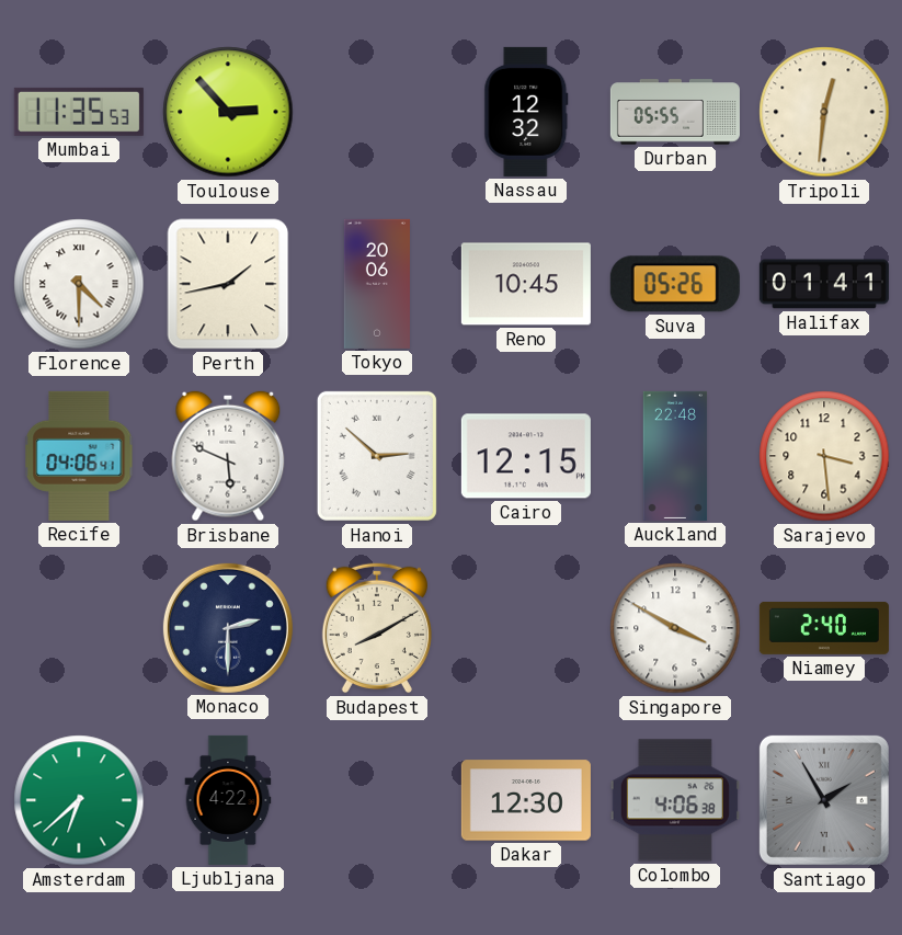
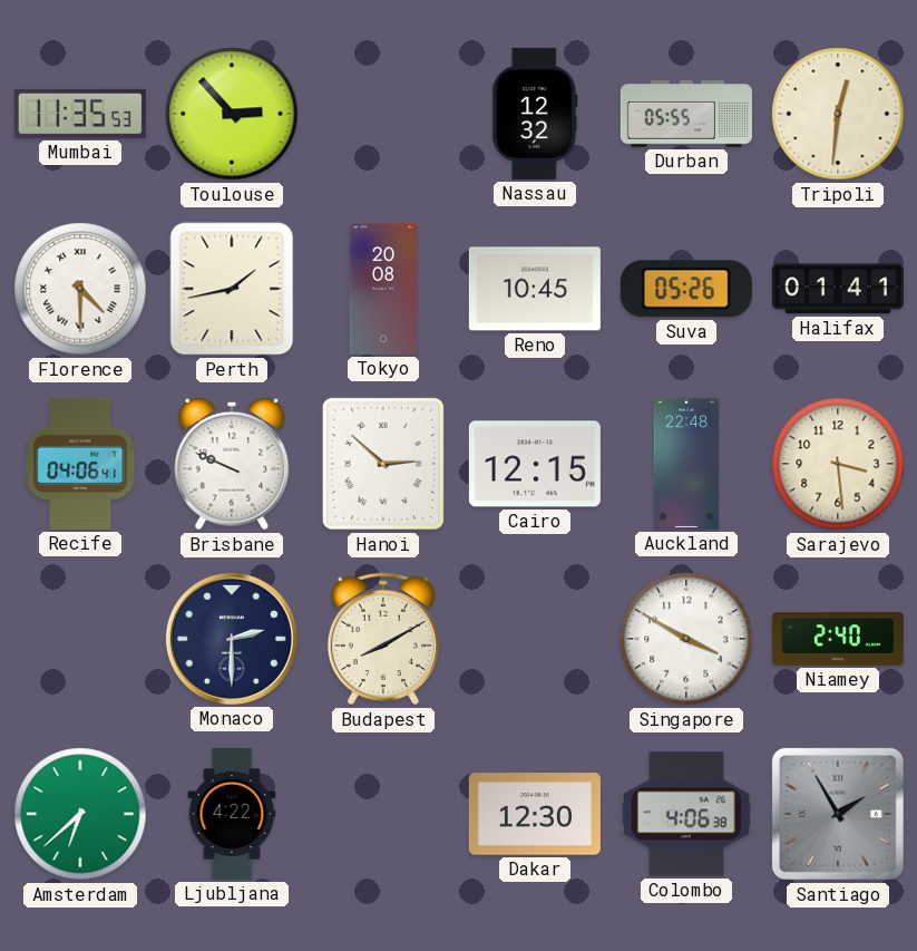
Tokyo: 20:06 -> 20:08 (383, 289)
Brisbane: 5:49 -> 9:49 (232, 464)
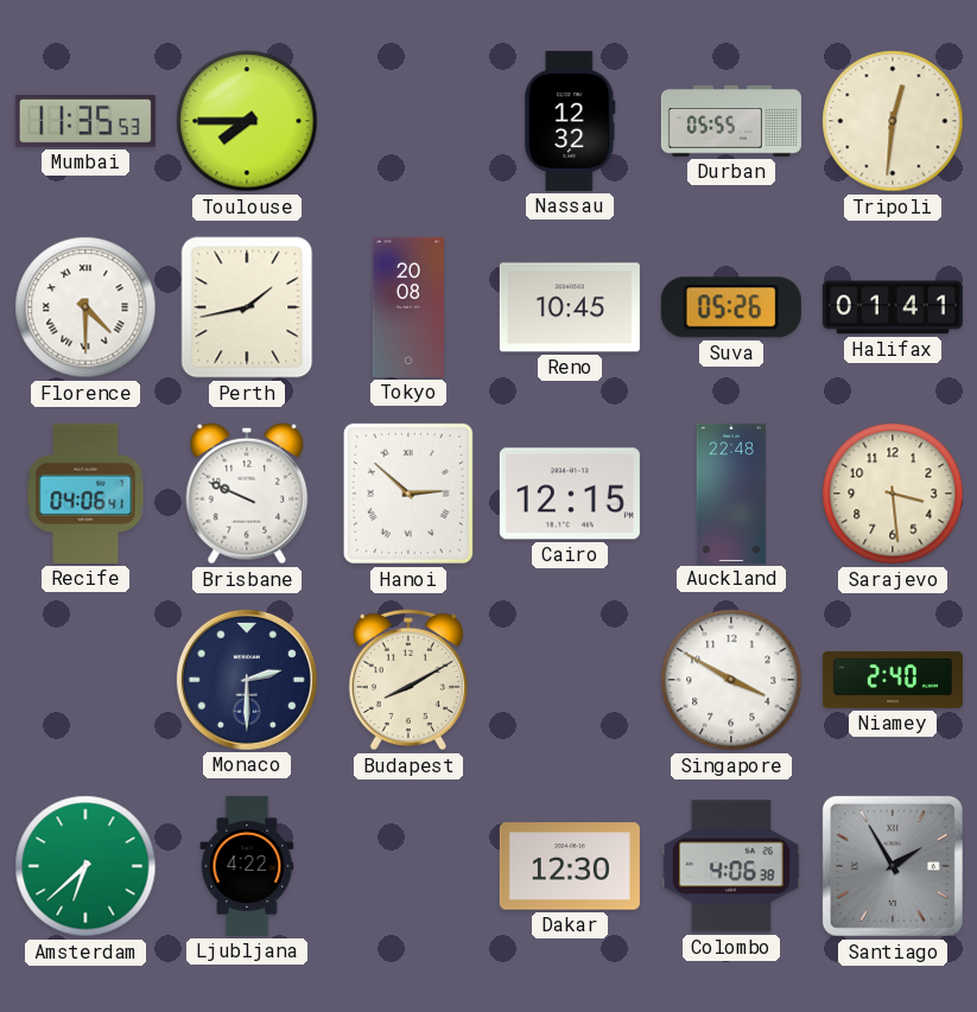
Toulouse: 2:53 -> 7:45 (247, 121)
